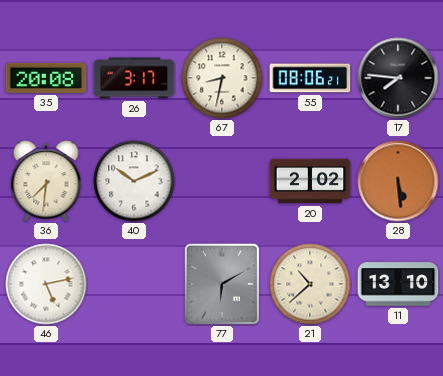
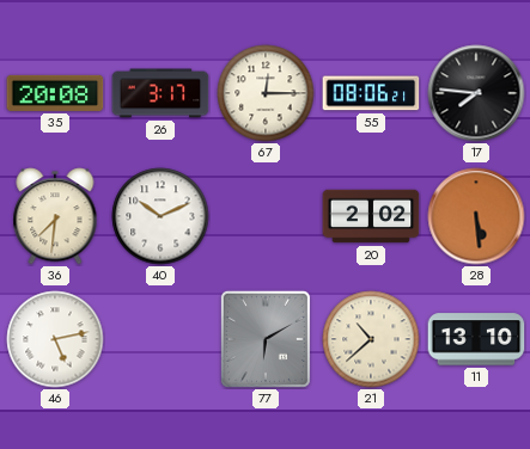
67: 8:32 -> 12:15 (266, 93)
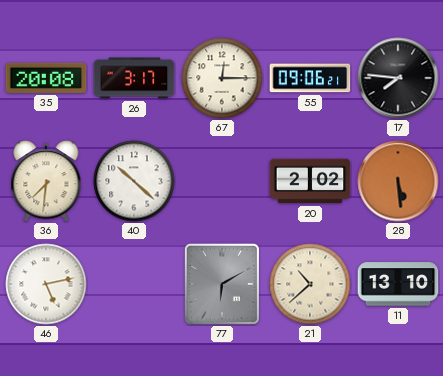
55: 08:06 -> 09:06 (310, 78)
40: 10:11 -> 10:22 (134, 181)
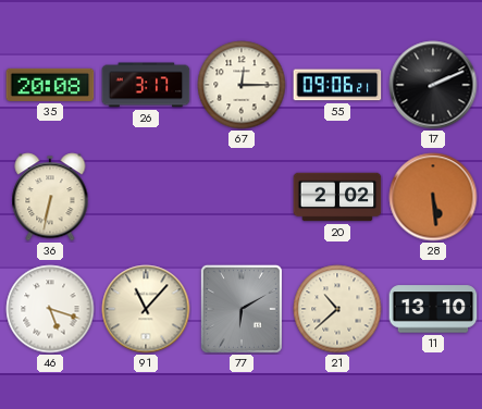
17: 7:46 -> 2:11 (433, 85)
36: 7:31 -> 6:32 (50, 197)
40: 10:22 -> none (134, 181)
46: 5:13 -> 5:18 (50, 309)
91: none -> 11:07 (146, 309)
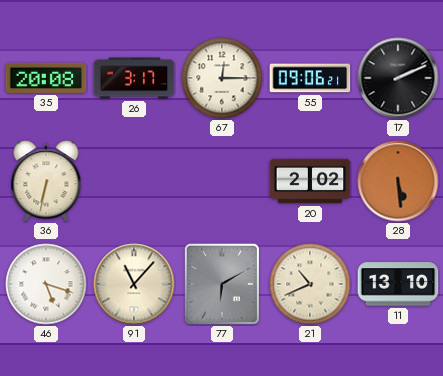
21: 10:38 -> 10:41 (310, 284)
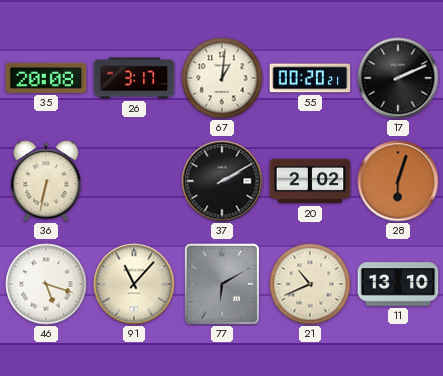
67: 12:15 -> 1:01 (222, 78)
55: 09:06 -> 00:20 (310, 78)
37: none -> 2:10 (222, 181)
28: 5:29 -> 6:03 (398, 181)
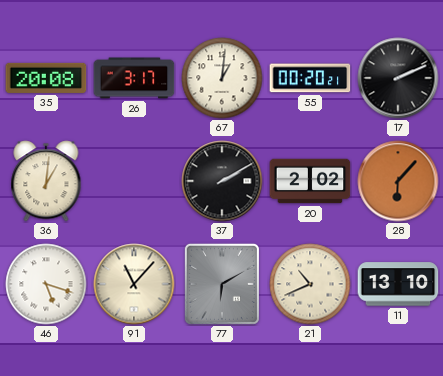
36: 6:32 -> 1:01 (46, 181)
28: 6:03 -> 6:07 (398, 181)
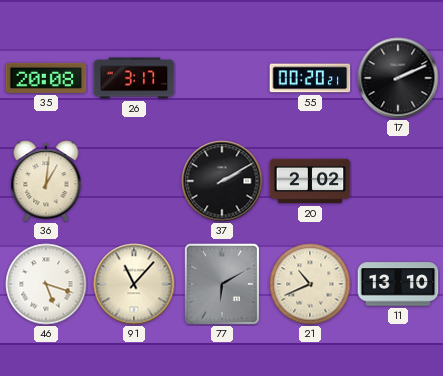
67: 1:01 -> none (222, 78)
28: 6:07 -> none (398, 181)
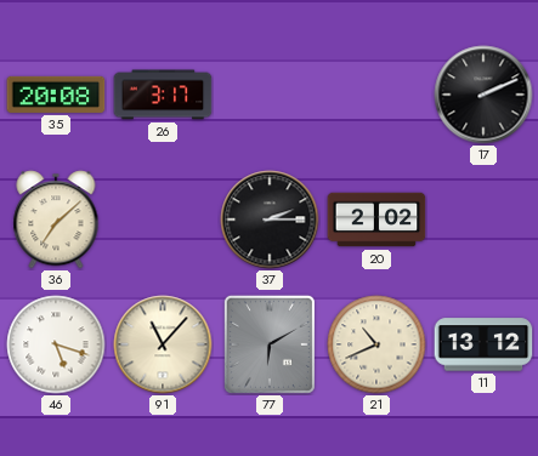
55: 00:20 -> none (310, 78)
36: 1:01 -> 7:08 (56, 220)
37: 2:10 -> 2:15 (270, 220)
11: 13:10 -> 13:12 (483, 344)
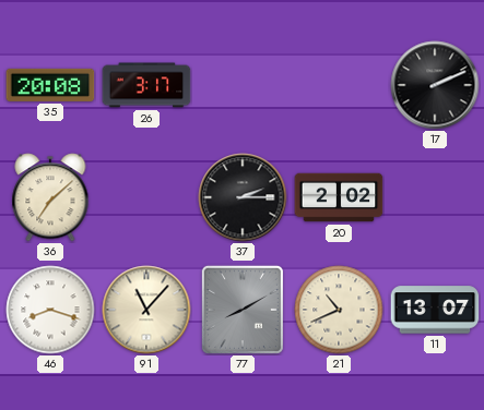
46: 5:18 -> 8:18 (50, 310)
77: 6:10 -> 8:10 (243, 310)
11: 13:12 -> 13:07 (435, 310)
